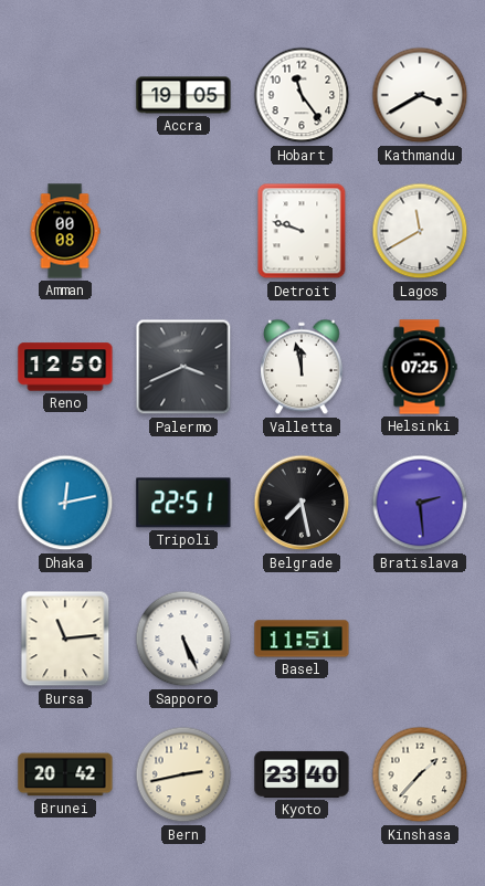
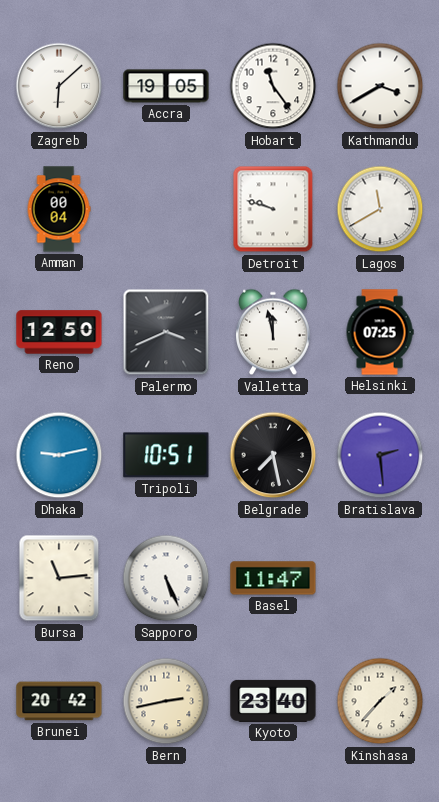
Zagreb: none -> 6:08 (59, 86)
Amman: 00:08 -> 00:04 (59, 209)
Dhaka: 12:13 -> 9:13 (59, 455)
Tripoli: 22:51 -> 10:51 (166, 455)
Basel: 11:51 -> 11:47 (273, 578)
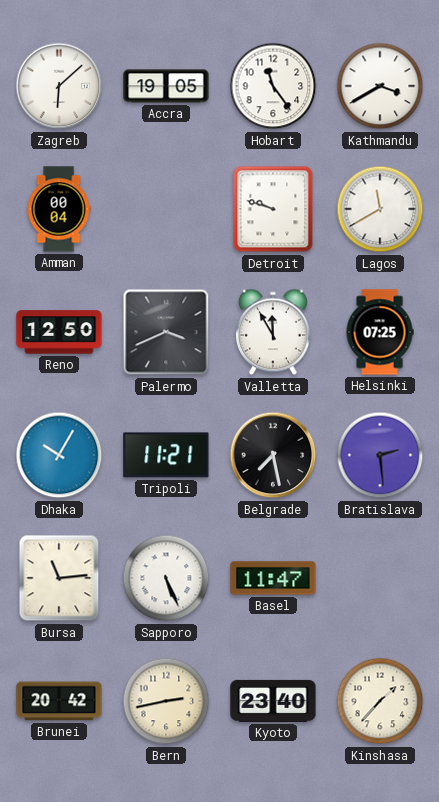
Valletta: 11:58 -> 11:55 (274, 332)
Dhaka: 9:13 -> 10:05 (59, 455)
Tripoli: 10:51 -> 11:21 (166, 455)
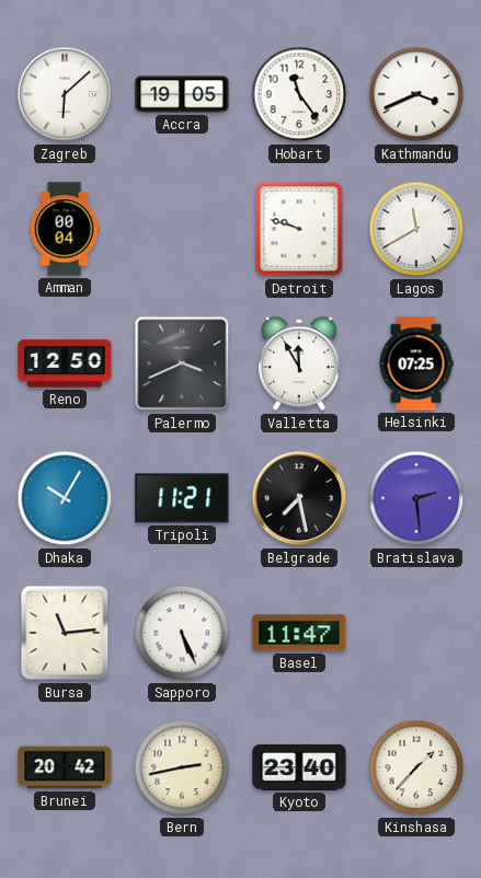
Kathmandu: 3:40 -> 3:41 (416, 94)
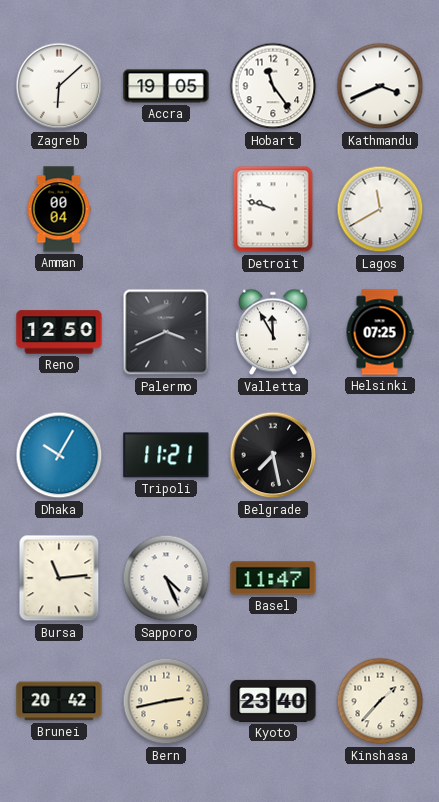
Bratislava: 2:29 -> none (416, 498)
Sapporo: 5:26 -> 4:26 (166, 578)
